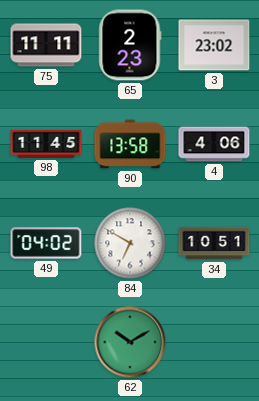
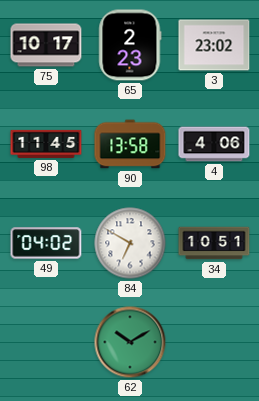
75: 11:11 -> 10:17 (46, 45)
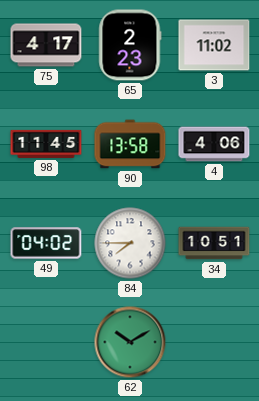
75: 10:17 -> 4:17 (46, 45)
3: 23:02 -> 11:02 (214, 45)
84: 6:50 -> 7:45 (130, 243)
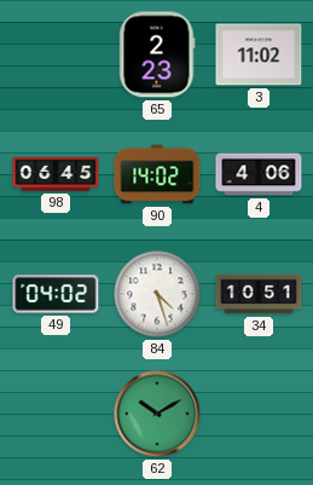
75: 4:17 -> none (46, 45)
98: 11:45 -> 06:45 (56, 174)
90: 13:58 -> 14:02 (157, 174)
84: 7:45 -> 4:27 (157, 294)
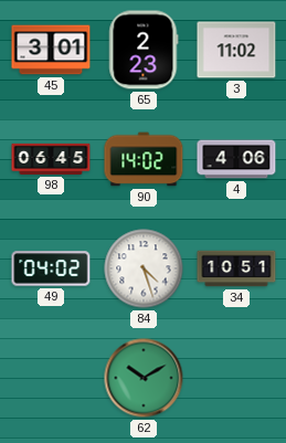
45: none -> 3:01 (51, 50)
